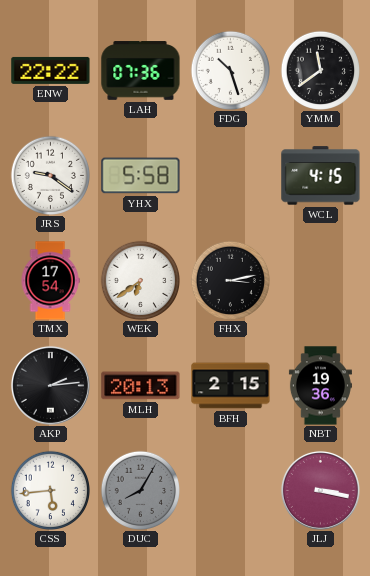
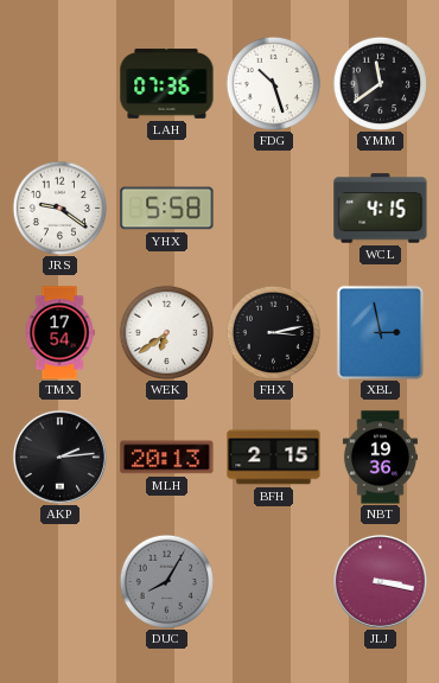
ENW: 22:22 -> none (51, 70)
XBL: none -> 2:58 (380, 332)
CSS: 5:44 -> none (50, 490)
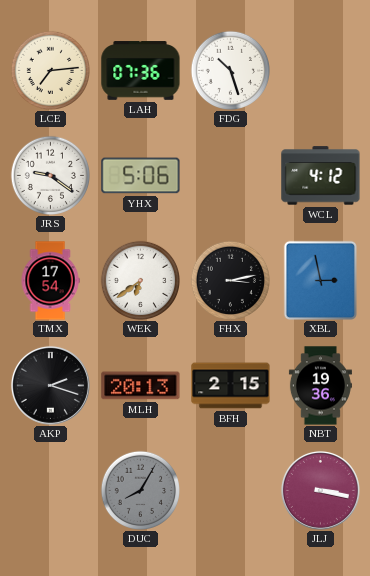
LCE: none -> 7:14 (50, 70)
YMM: 11:39 -> none (380, 83)
YHX: 5:58 -> 5:06 (141, 176)
WCL: 4:15 -> 4:12 (321, 176)
AKP: 2:14 -> 2:18 (50, 385)
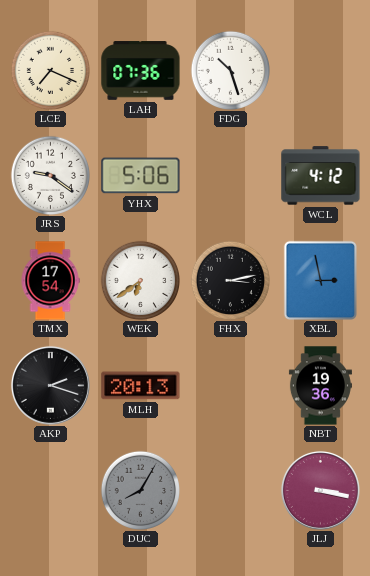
LCE: 7:14 -> 7:19 (50, 70)
BFH: 2:15 -> none (231, 386)
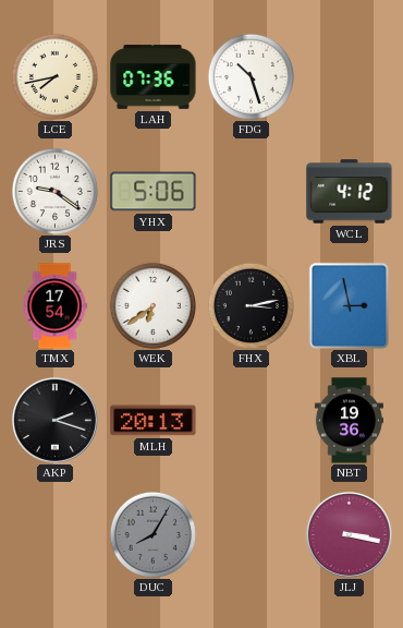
LCE: 7:19 -> 7:43 (54, 76)
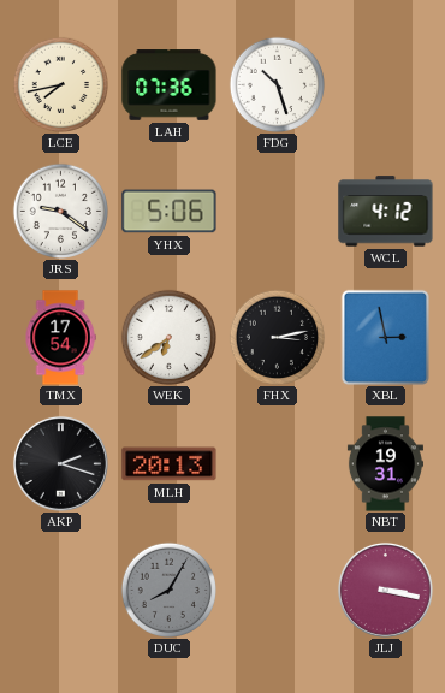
NBT: 19:36 -> 19:31 (385, 464)
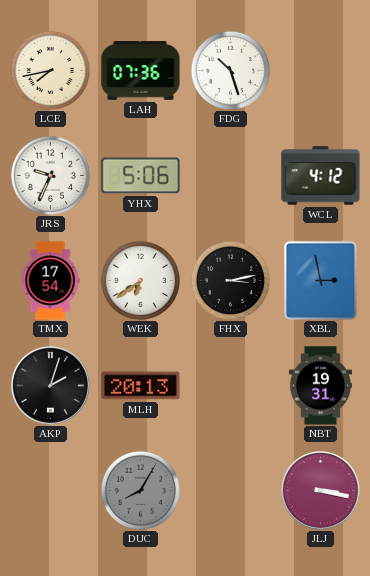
JRS: 9:21 -> 9:34 (50, 175)
AKP: 2:18 -> 2:03 (50, 385)
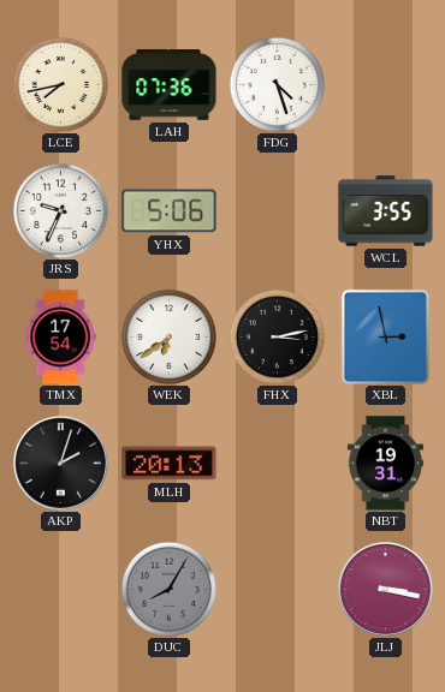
FDG: 10:27 -> 4:27 (277, 84)
WCL: 4:12 -> 3:55 (386, 211)
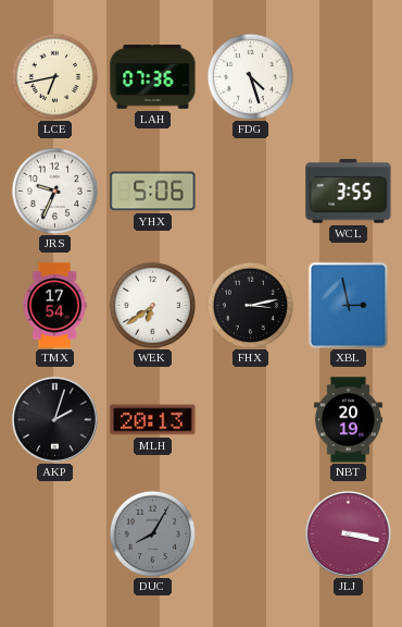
LCE: 7:43 -> 6:43 (54, 76)
NBT: 19:31 -> 20:19 (348, 420)
